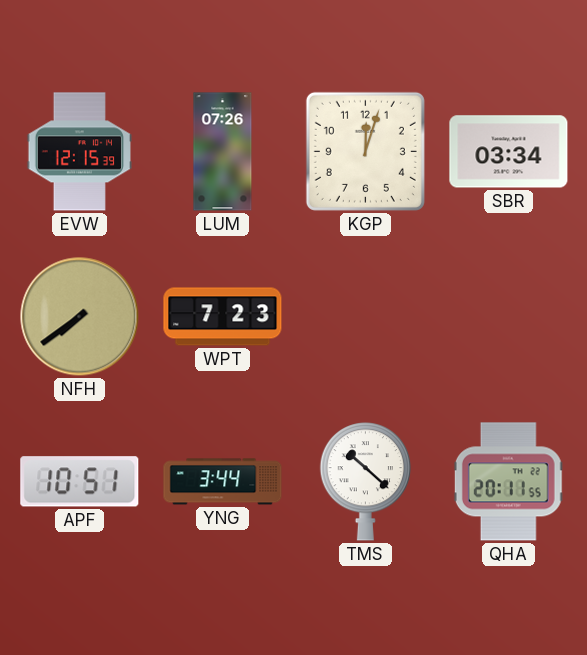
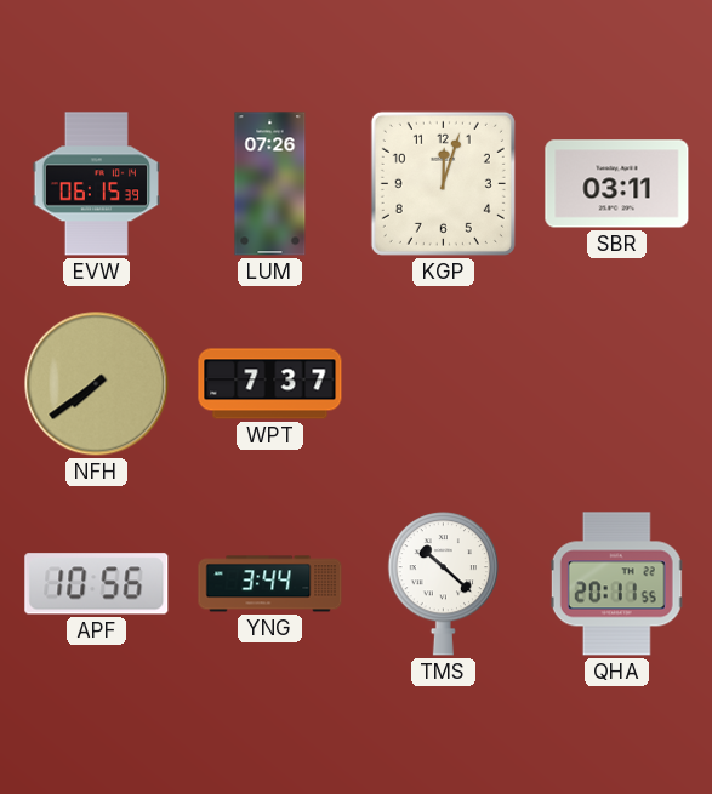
EVW: 12:15 -> 06:15 (97, 184)
SBR: 03:34 -> 03:11 (617, 184)
WPT: 7:23 -> 7:37 (270, 384)
APF: 10:51 -> 10:56 (97, 584)
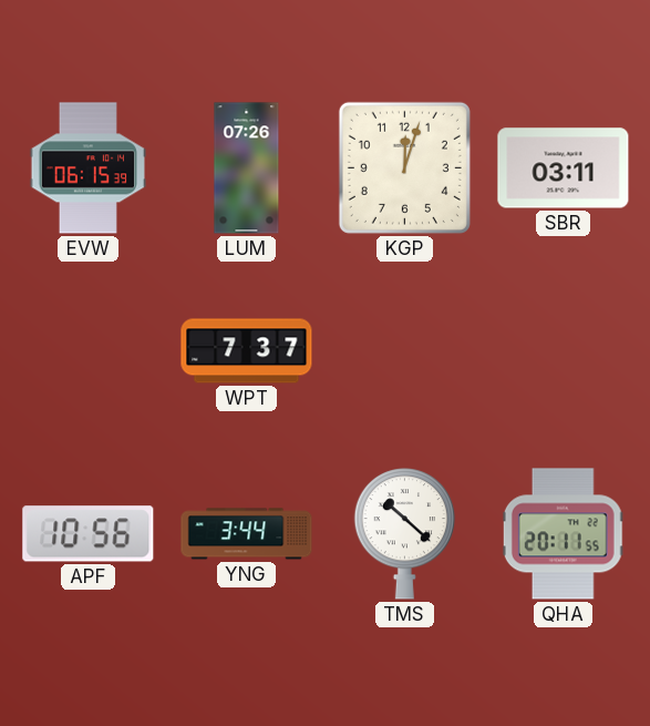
NFH: 7:39 -> none (97, 384)
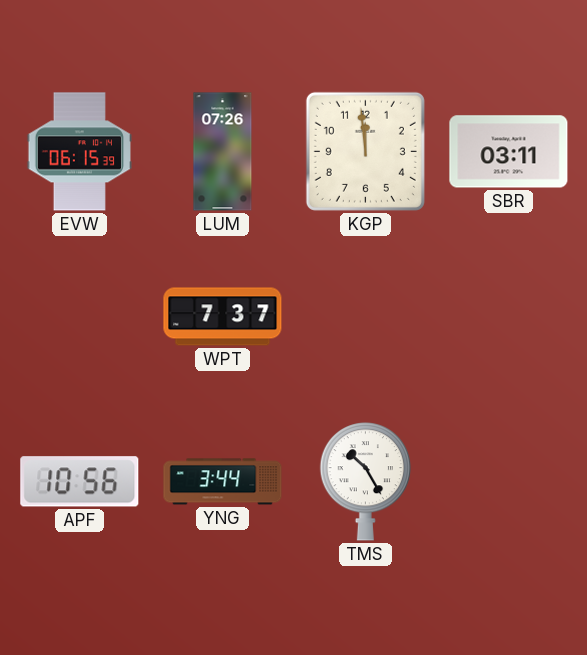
KGP: 12:03 -> 11:59 (365, 151)
TMS: 10:22 -> 10:25 (366, 482)
QHA: 20:11 -> none (563, 534)
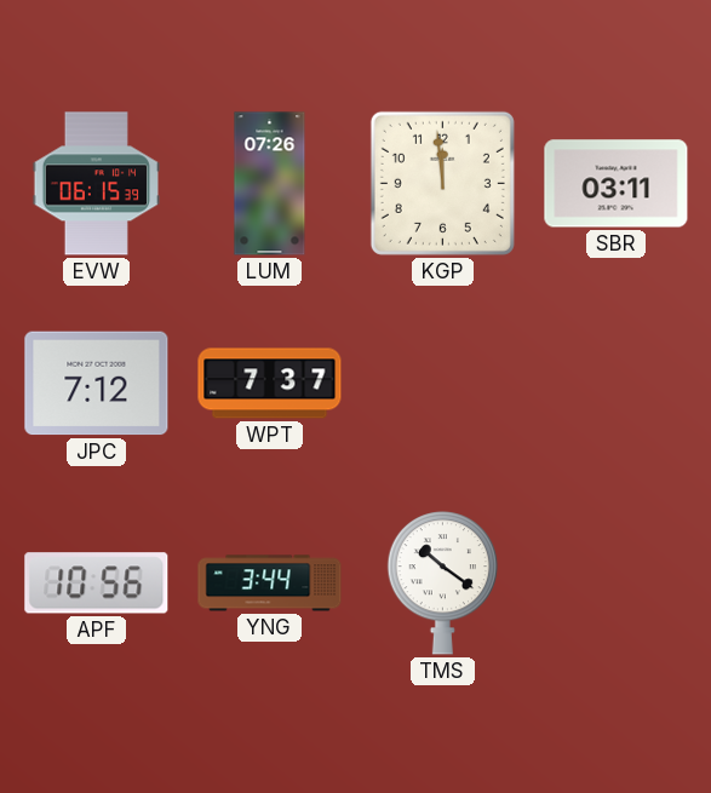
JPC: none -> 7:12 (97, 384)
TMS: 10:25 -> 10:21 (443, 584)
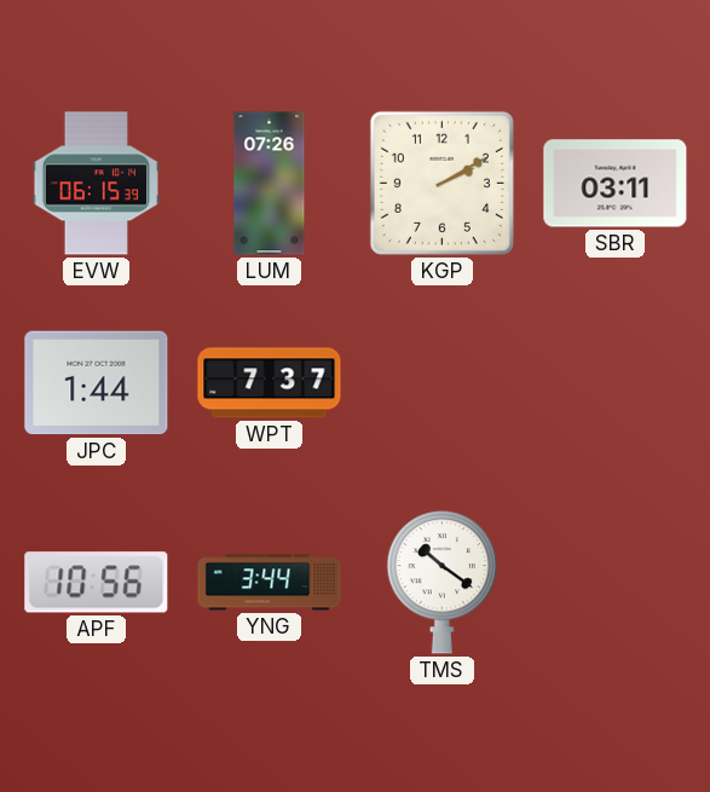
KGP: 11:59 -> 2:10 (441, 183)
JPC: 7:12 -> 1:44 (97, 383)
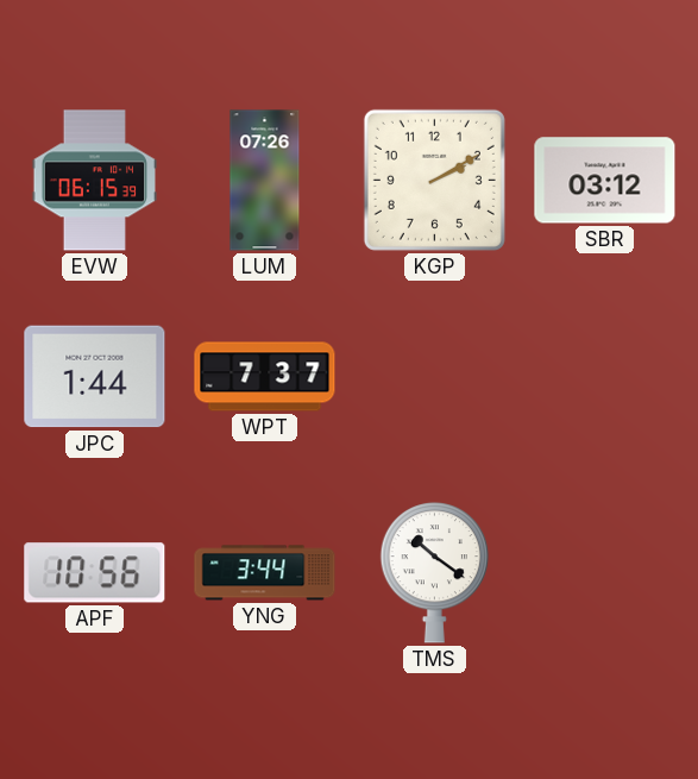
SBR: 03:11 -> 03:12 (605, 181)
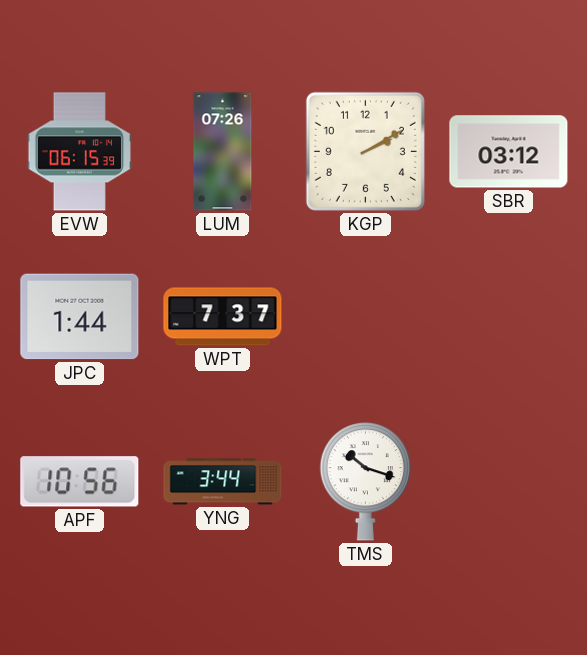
TMS: 10:21 -> 10:18 (366, 482)
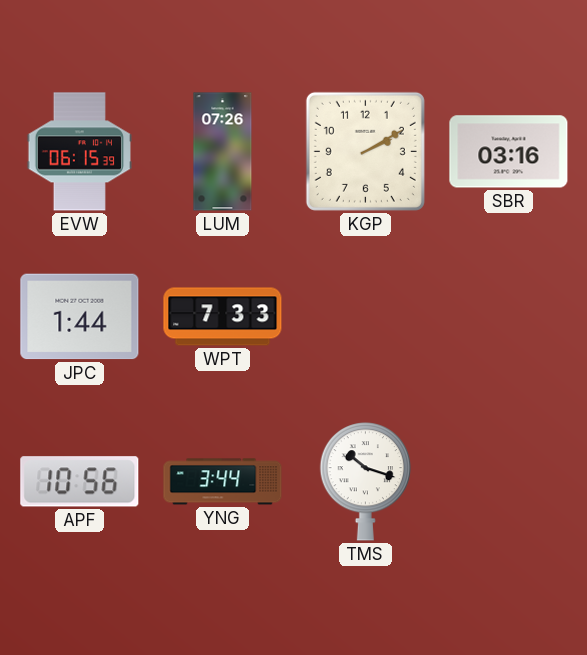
SBR: 03:12 -> 03:16 (509, 152)
WPT: 7:37 -> 7:33 (223, 317)
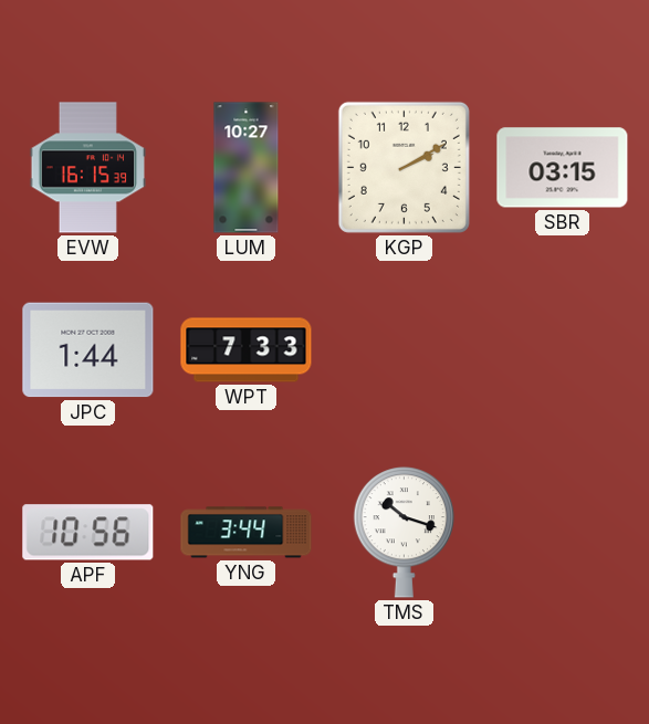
EVW: 06:15 -> 16:15 (88, 168)
LUM: 07:26 -> 10:27 (247, 168)
SBR: 03:16 -> 03:15 (563, 168)
